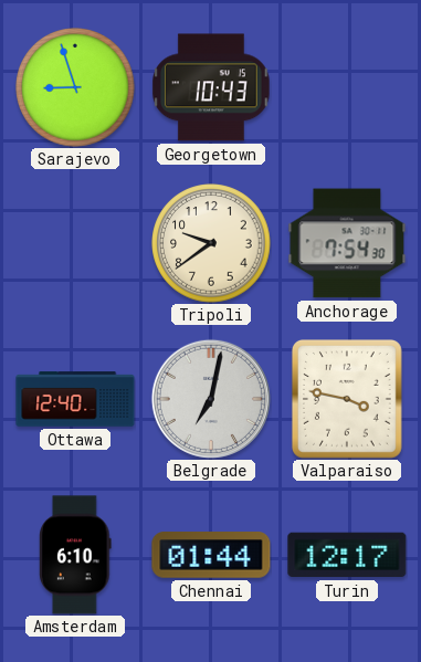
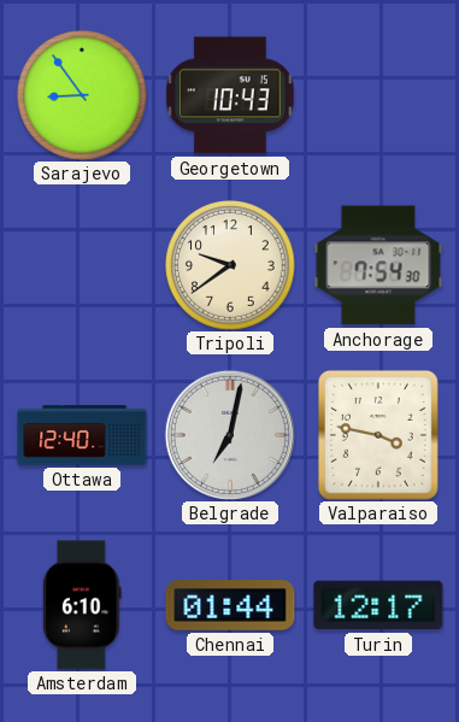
Sarajevo: 8:57 -> 8:54 (82, 95)
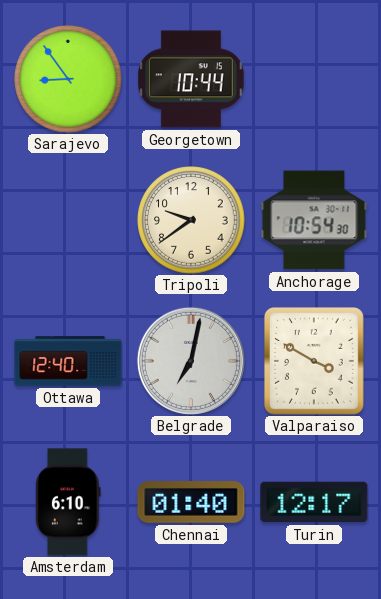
Georgetown: 10:43 -> 10:44 (192, 79)
Anchorage: 7:54 -> 10:54 (314, 220)
Valparaiso: 3:47 -> 3:50 (314, 362)
Chennai: 01:44 -> 01:40 (191, 502)
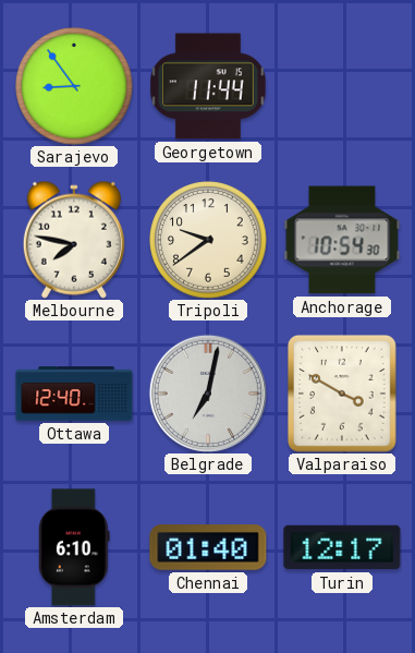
Georgetown: 10:44 -> 11:44 (209, 86)
Melbourne: none -> 7:47 (74, 240)
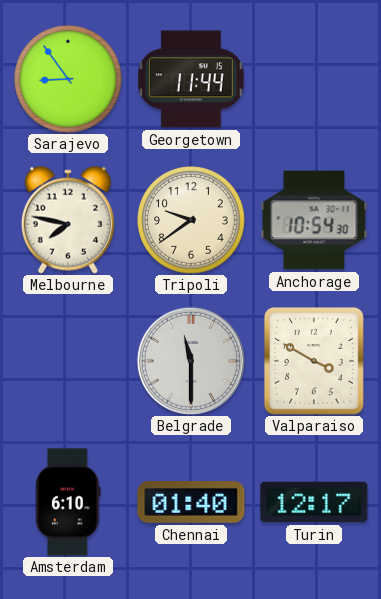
Ottawa: 12:40 -> none (74, 394)
Belgrade: 7:02 -> 11:30 (191, 361)
